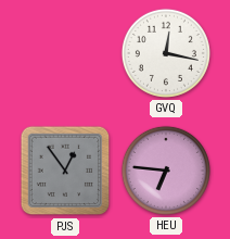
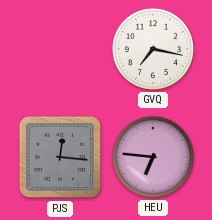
GVQ: 12:17 -> 7:17 (153, 49)
PJS: 12:54 -> 12:16 (60, 157)
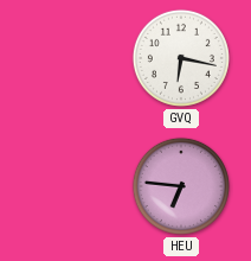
GVQ: 7:17 -> 6:17 (181, 58)
PJS: 12:16 -> none (60, 157)
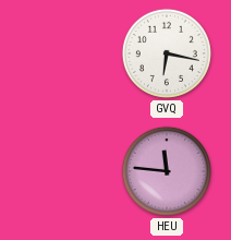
HEU: 6:46 -> 11:46 (167, 171)
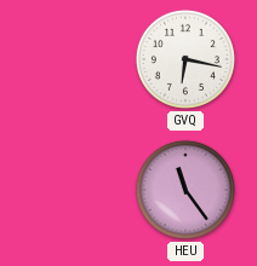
HEU: 11:46 -> 11:24 (185, 190)
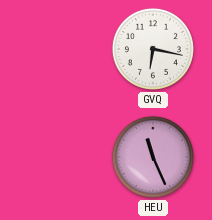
HEU: 11:24 -> 11:26 (153, 157)
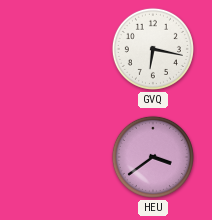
HEU: 11:26 -> 3:39 (153, 157)
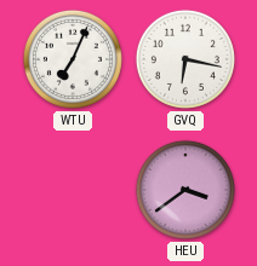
WTU: none -> 7:04 (73, 59)
